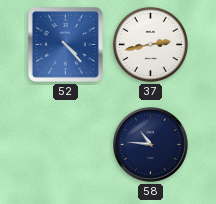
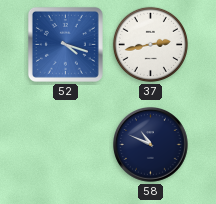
52: 4:23 -> 4:18 (65, 44)
58: 10:46 -> 10:49 (151, 145)
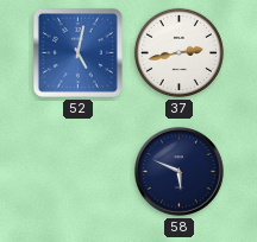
52: 4:18 -> 5:02 (77, 52)
58: 10:49 -> 5:49 (180, 172)
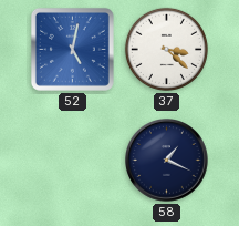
37: 2:43 -> 3:22 (166, 49)
58: 5:49 -> 1:19 (167, 161)
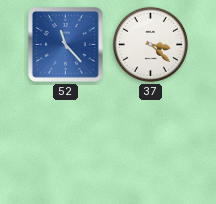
52: 5:02 -> 11:23 (65, 44)
58: 1:19 -> none (167, 161)
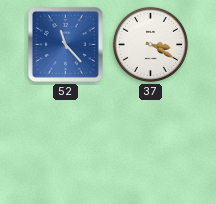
37: 3:22 -> 3:20 (150, 44)
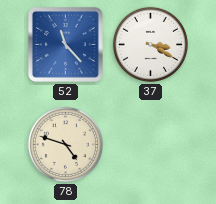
78: none -> 4:48 (65, 144)
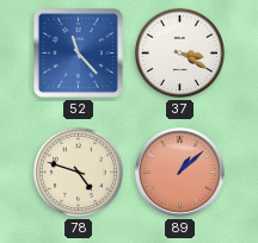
89: none -> 1:08 (180, 173)
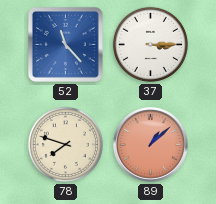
37: 3:20 -> 3:15 (150, 44)
78: 4:48 -> 7:48 (65, 144)
